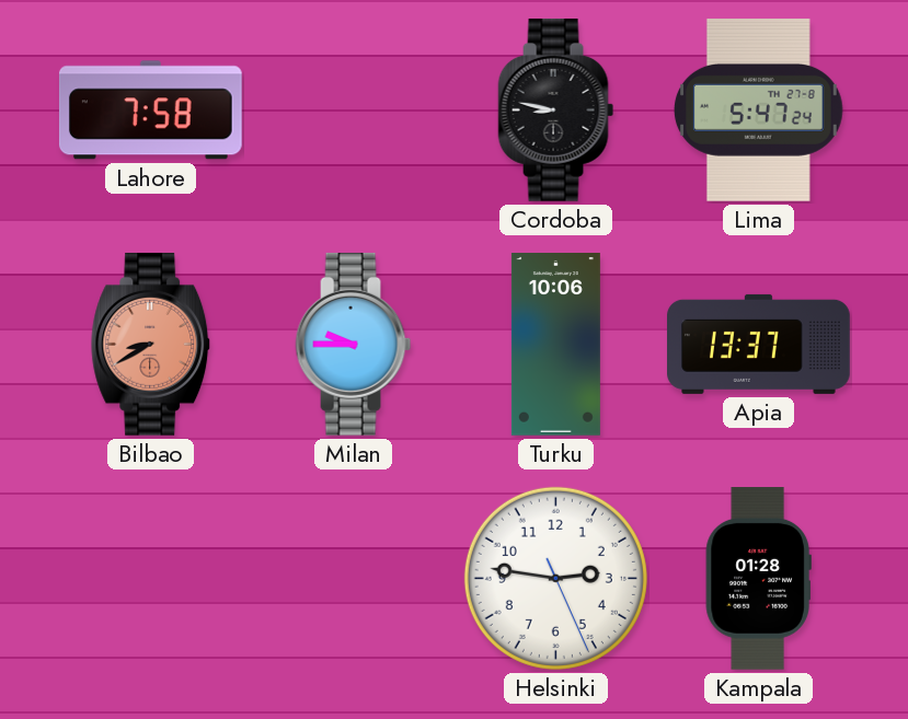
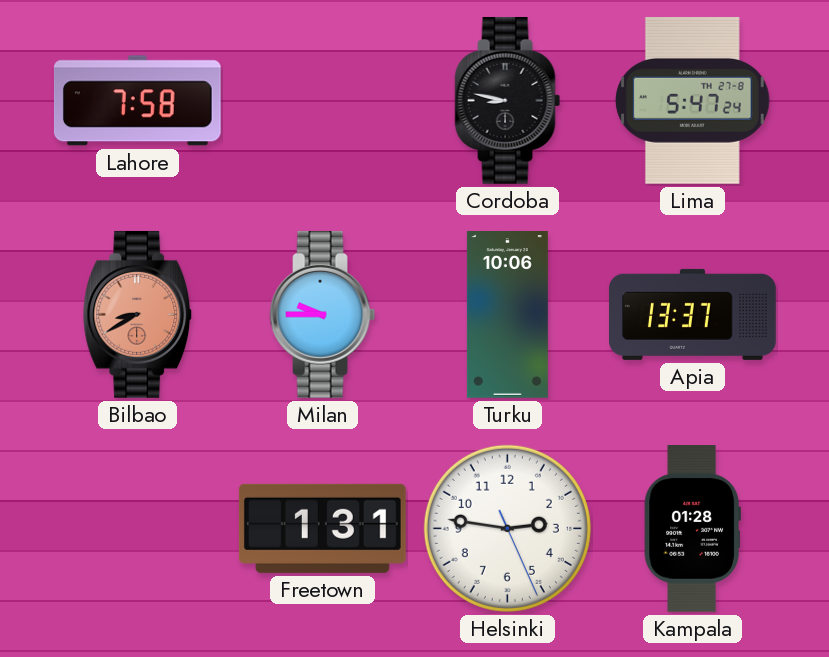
Freetown: none -> 1:31 (322, 528)
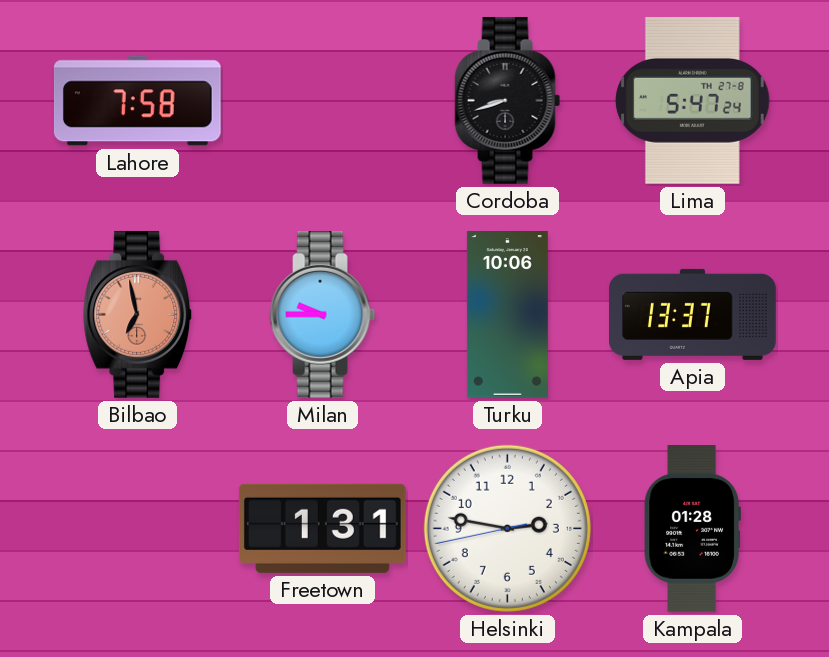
Cordoba: 8:47 -> 8:42 (508, 100)
Bilbao: 8:40 -> 6:58 (138, 314)
Helsinki: 2:46:26 -> 2:46:43 (507, 528)
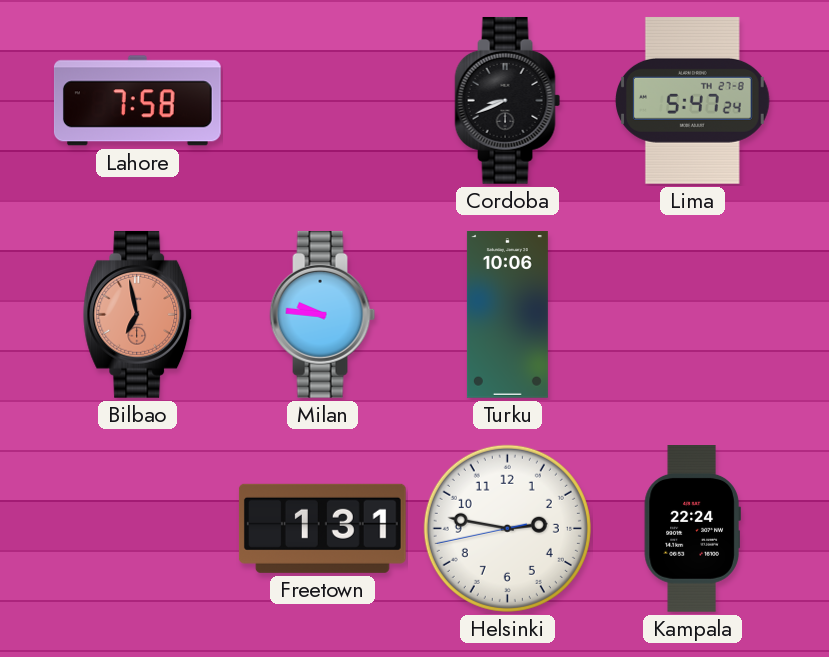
Cordoba: 8:42 -> 8:41 (508, 100)
Milan: 9:45 -> 9:46 (323, 314)
Apia: 13:37 -> none (693, 314)
Kampala: 01:28 -> 22:24 (692, 529)
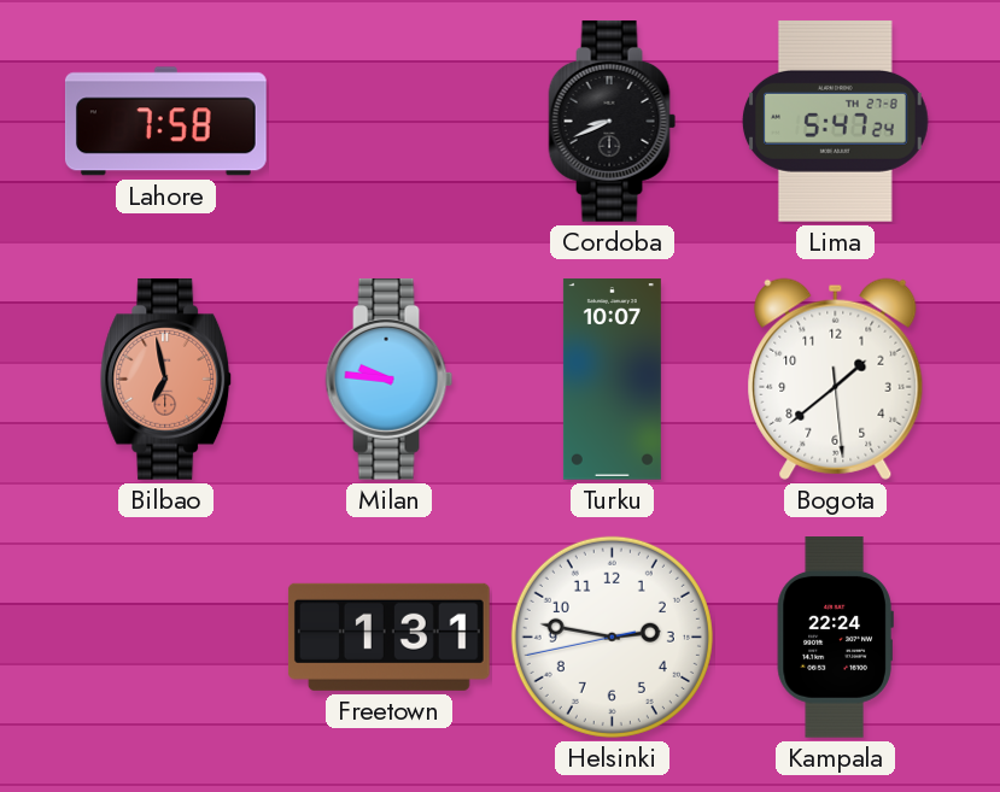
Turku: 10:06 -> 10:07 (612, 380)
Bogota: none -> 1:38 (836, 379)
